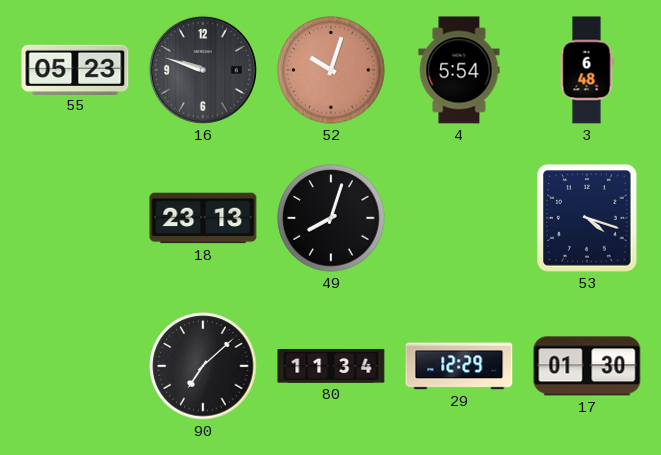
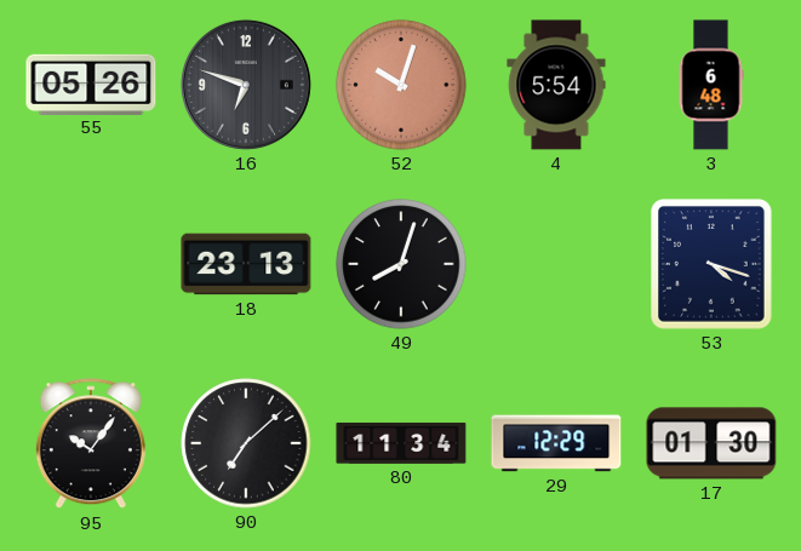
55: 05:23 -> 05:26 (91, 84)
16: 9:48 -> 6:48 (246, 85)
95: none -> 10:06 (91, 444)
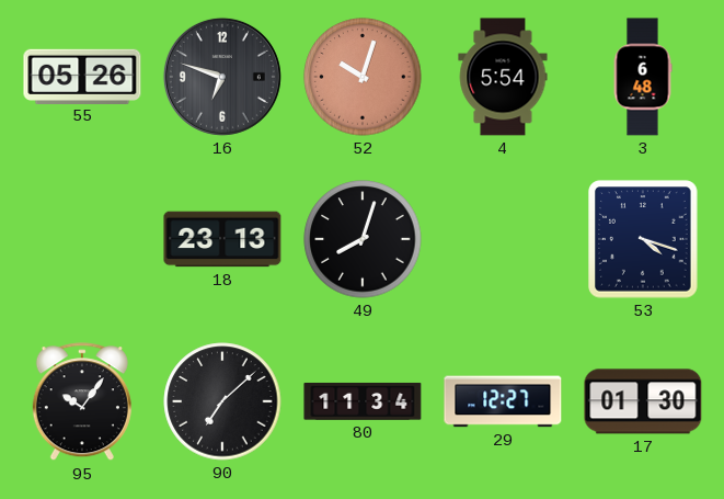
29: 12:29 -> 12:27 (503, 401)
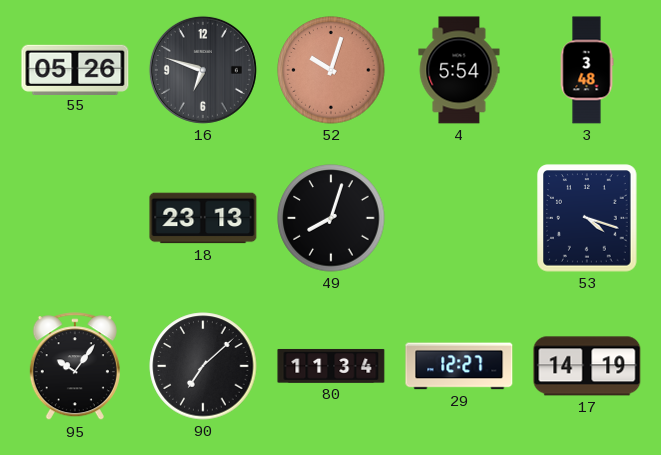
3: 6:48 -> 3:48 (587, 70)
17: 01:30 -> 14:19 (587, 366)
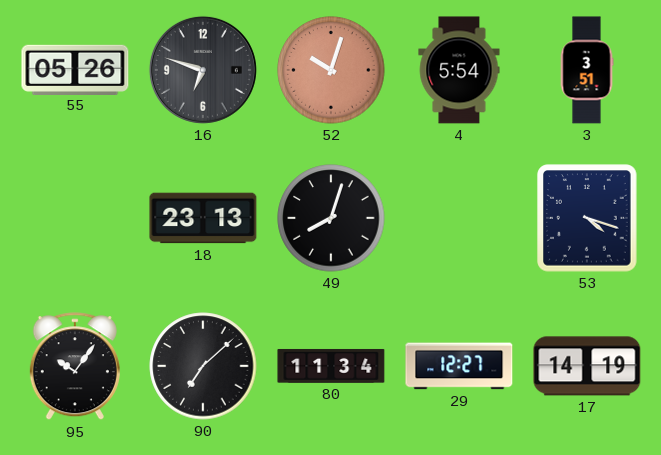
3: 3:48 -> 3:51 (587, 70)
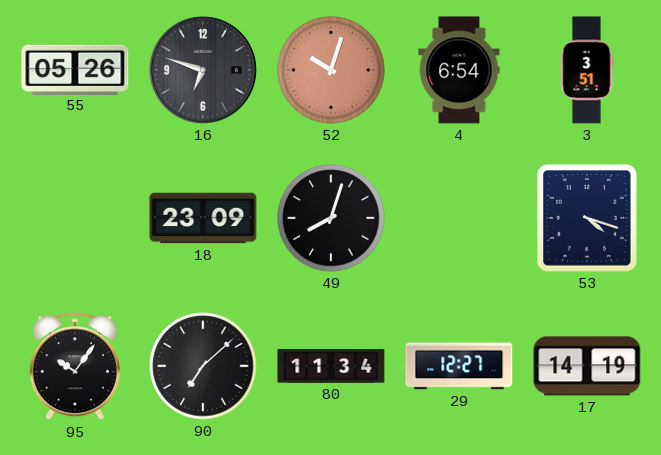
4: 5:54 -> 6:54 (459, 70)
18: 23:13 -> 23:09 (203, 218)
